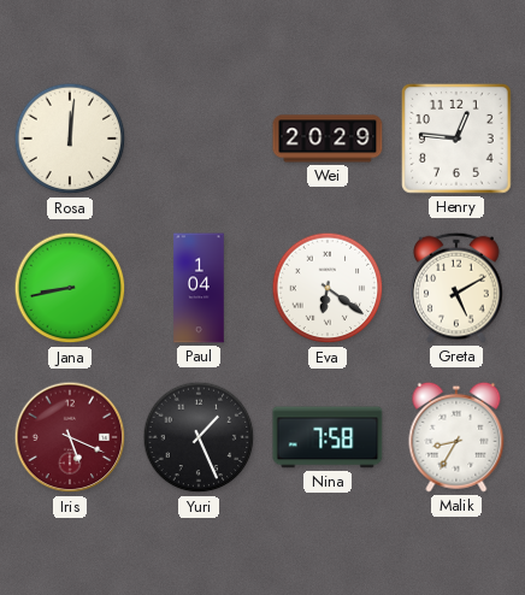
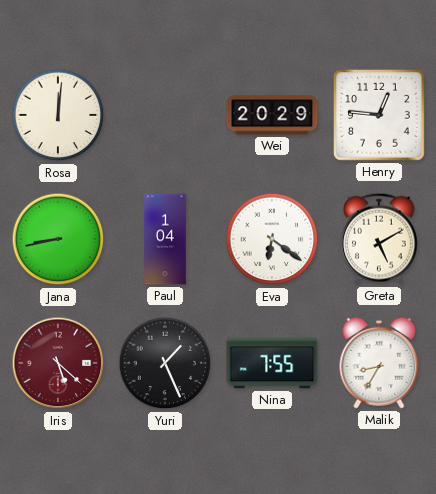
Iris: 5:19 -> 5:22 (58, 363)
Nina: 7:58 -> 7:55 (272, 363)
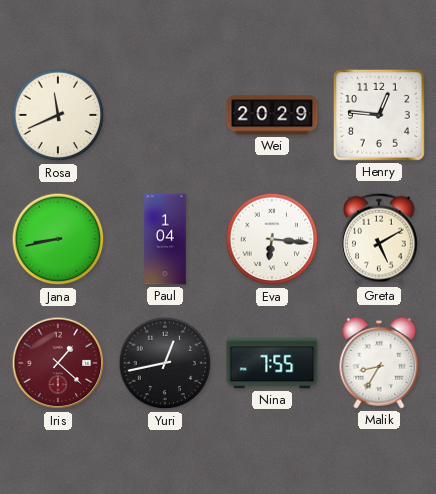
Rosa: 12:01 -> 11:41 (58, 115)
Eva: 6:21 -> 6:16 (272, 239)
Iris: 5:22 -> 1:22 (58, 363)
Yuri: 1:26 -> 12:43 (165, 363)
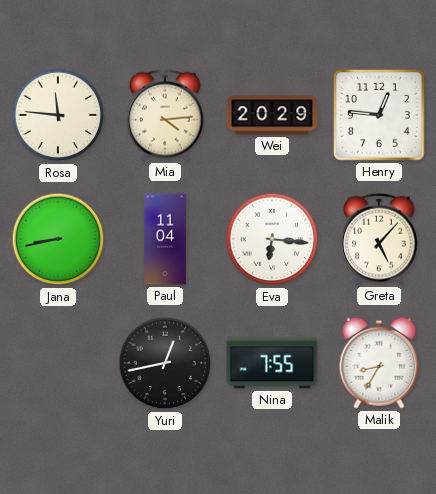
Rosa: 11:41 -> 11:46 (58, 115)
Mia: none -> 4:14 (165, 115)
Paul: 1:04 -> 11:04 (165, 239)
Greta: 5:10 -> 5:07 (379, 239)
Iris: 1:22 -> none (58, 363)
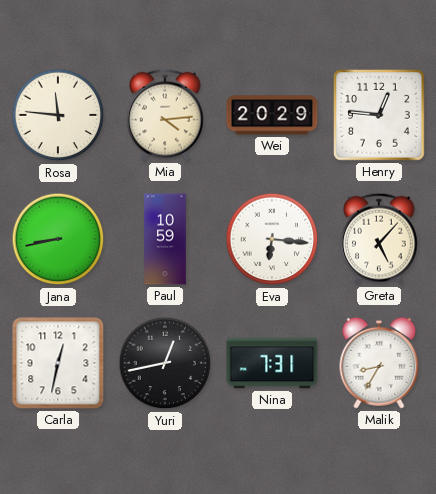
Paul: 11:04 -> 10:59 (165, 239)
Carla: none -> 12:32 (58, 363)
Nina: 7:55 -> 7:31 (272, 363)
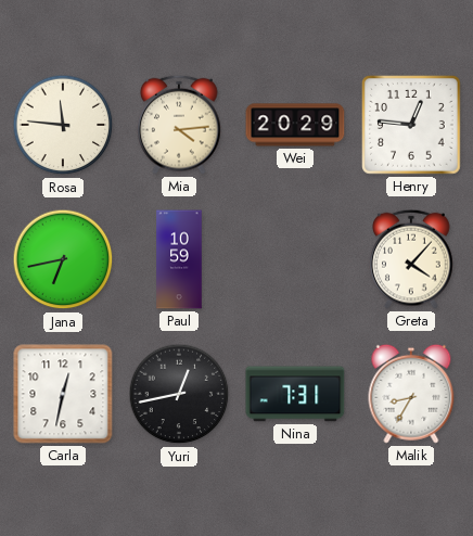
Jana: 8:43 -> 6:43 (63, 259)
Eva: 6:16 -> none (272, 239)
Greta: 5:07 -> 4:07 (411, 259)
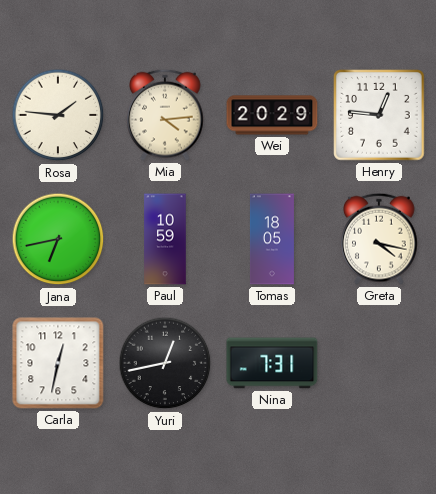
Rosa: 11:46 -> 1:46 (58, 115)
Tomas: none -> 18:05 (272, 239)
Greta: 4:07 -> 4:17 (379, 239)
Malik: 8:35 -> none (411, 394)
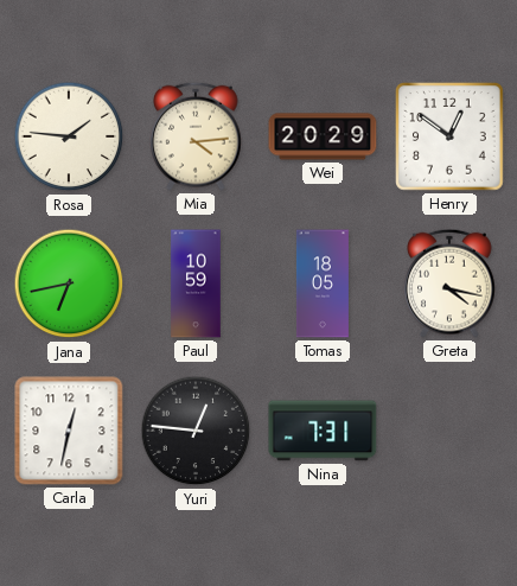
Henry: 12:46 -> 12:51 (449, 136)
Yuri: 12:43 -> 12:46 (196, 431)
